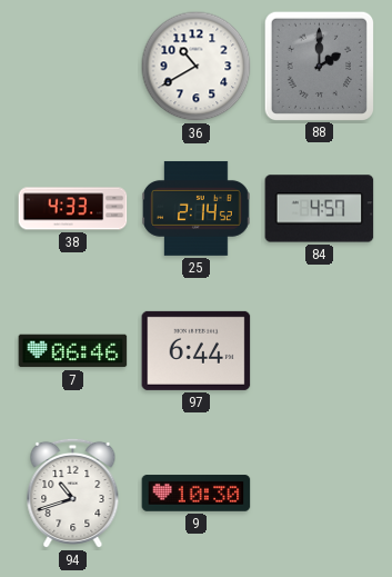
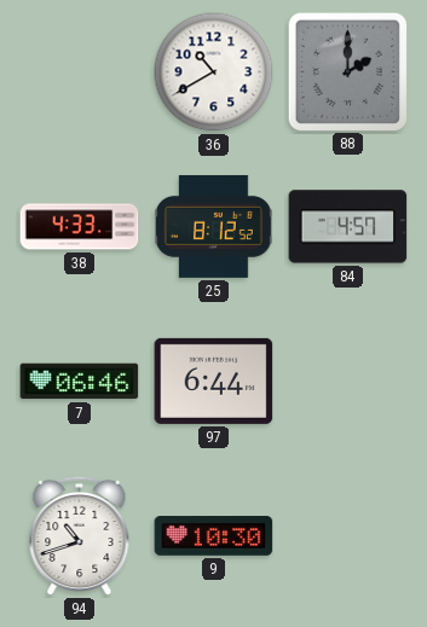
25: 2:14 -> 8:12 (214, 226)
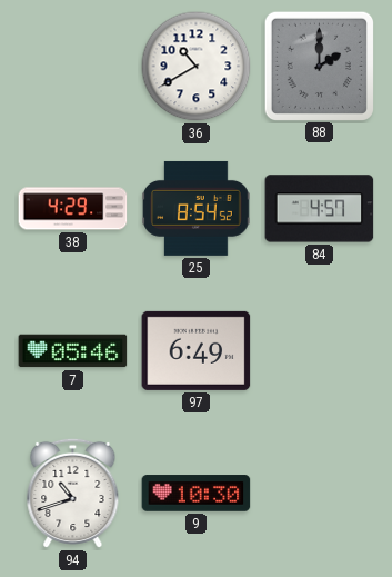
38: 4:33 -> 4:29 (73, 209)
25: 8:12 -> 8:54 (197, 208)
7: 06:46 -> 05:46 (73, 351)
97: 6:44 -> 6:49 (197, 350)
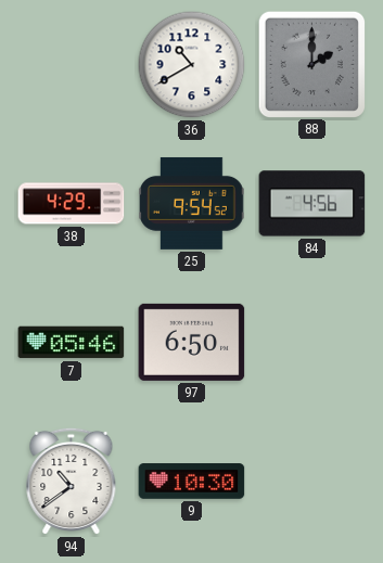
25: 8:54 -> 9:54 (192, 203)
84: 4:57 -> 4:56 (312, 204)
97: 6:49 -> 6:50 (192, 342)
94: 10:42 -> 10:39 (72, 482)
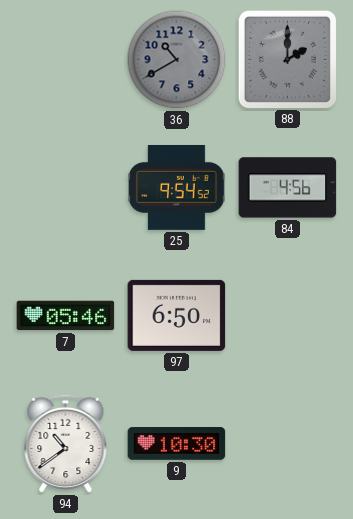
36 dial: white -> grey (177, 60)
38: 4:29 -> none (72, 204)
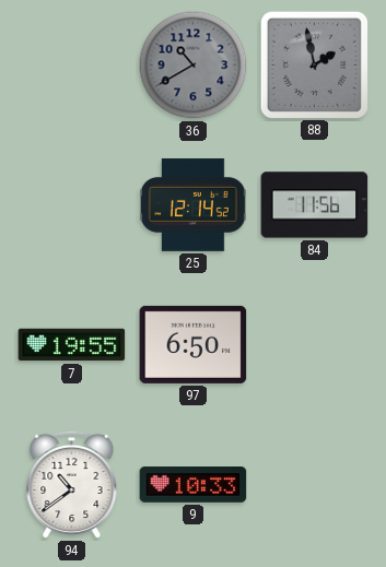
88: 2:00 -> 1:58 (314, 64)
25: 9:54 -> 12:14 (194, 204)
84: 4:56 -> 11:56 (315, 205)
7: 05:46 -> 19:55 (72, 345)
9: 10:30 -> 10:33 (194, 485)
